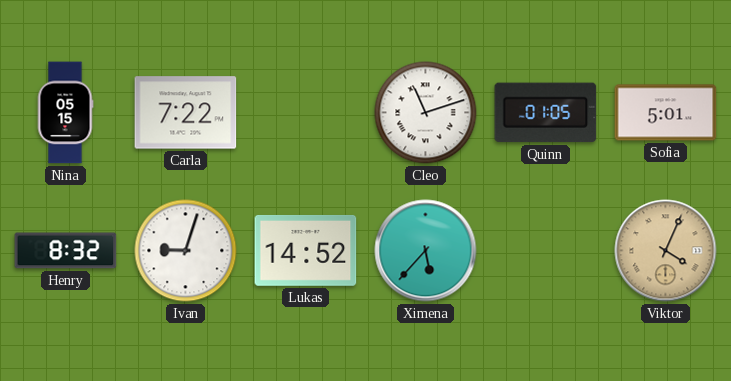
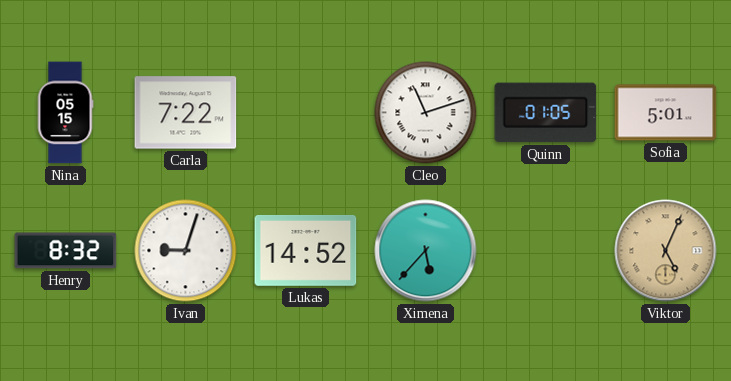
Viktor: 4:04 -> 5:04 (666, 251)
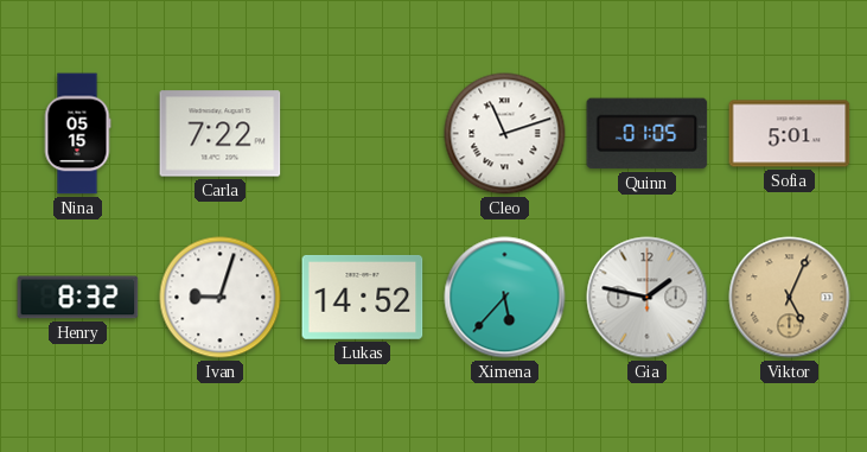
Gia: none -> 1:47 (648, 298)
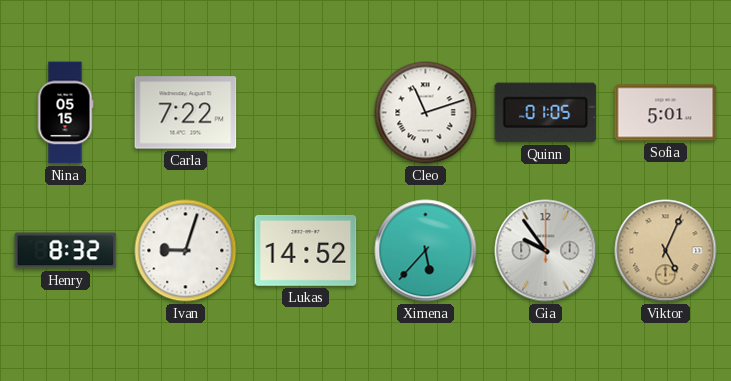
Gia: 1:47 -> 9:54 (546, 251)
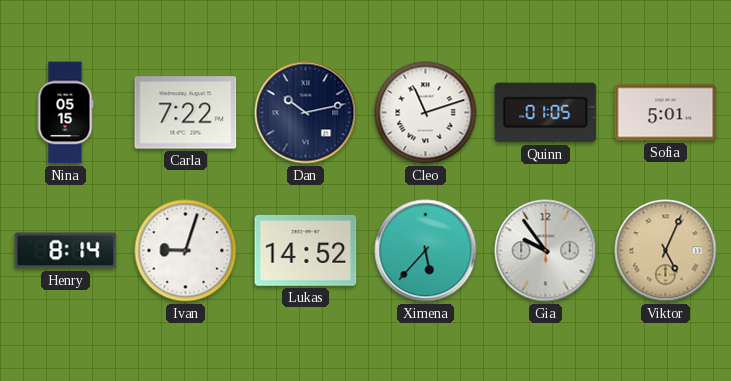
Dan: none -> 10:13 (306, 113)
Henry: 8:32 -> 8:14 (66, 251)
